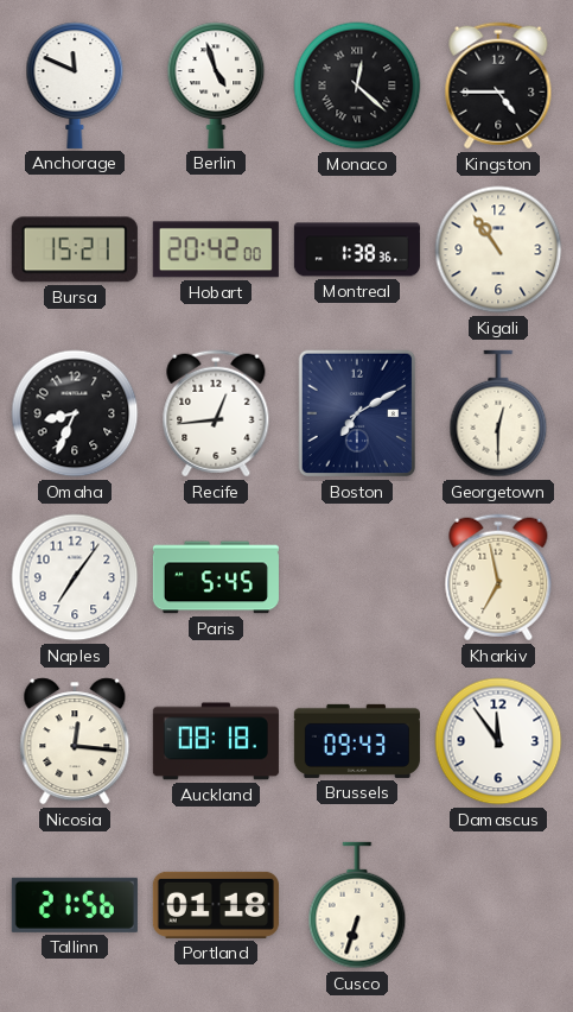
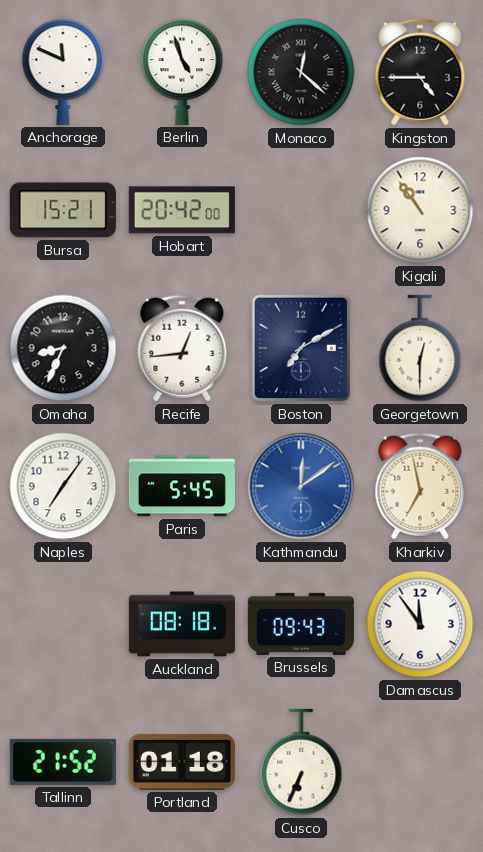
Montreal: 1:38 -> none (357, 249)
Kathmandu: none -> 12:09 (301, 486)
Nicosia: 12:16 -> none (75, 741)
Tallinn: 21:56 -> 21:52 (63, 762)
Cusco: 6:33 -> 6:34 (301, 762)
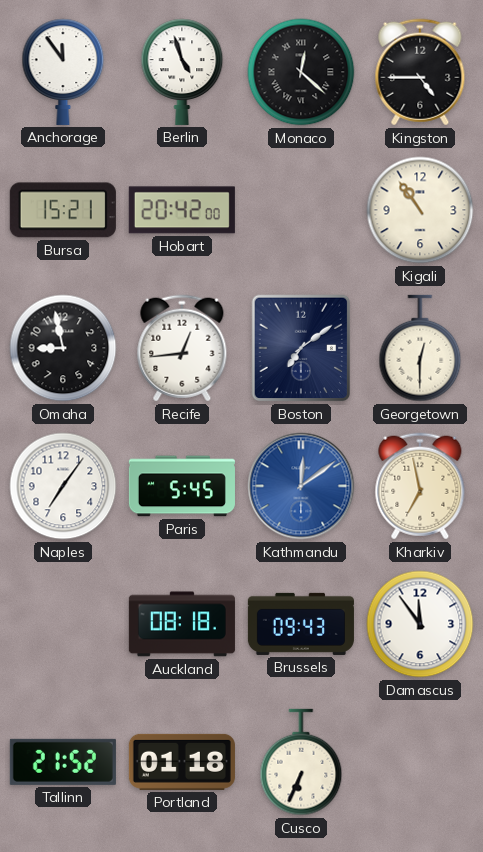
Anchorage: 11:49 -> 11:54 (63, 72)
Omaha: 8:34 -> 8:58 (63, 348)
Boston: 7:10 -> 7:09 (301, 348)
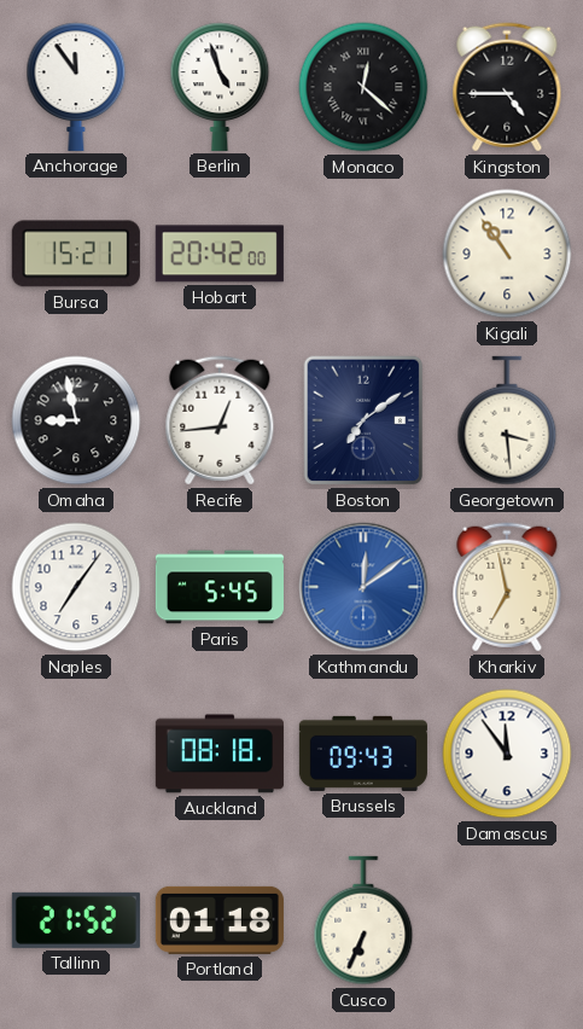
Georgetown: 12:30 -> 3:29 (507, 420)
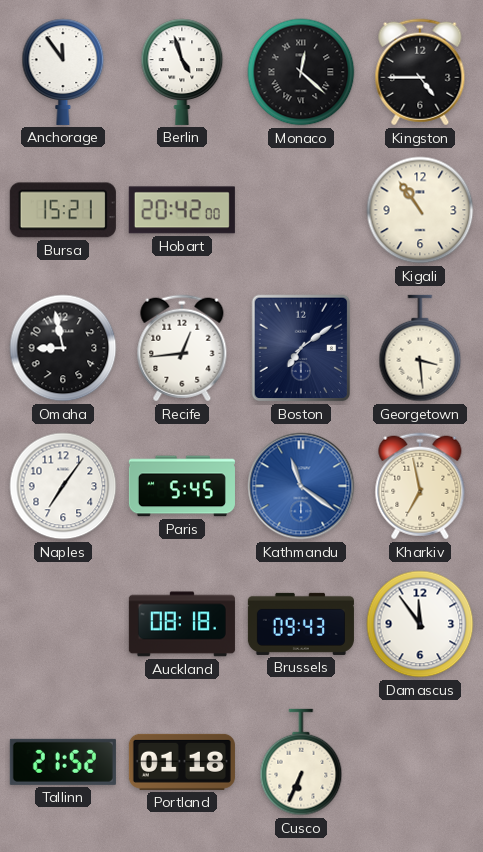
Kathmandu: 12:09 -> 11:21 (301, 486)
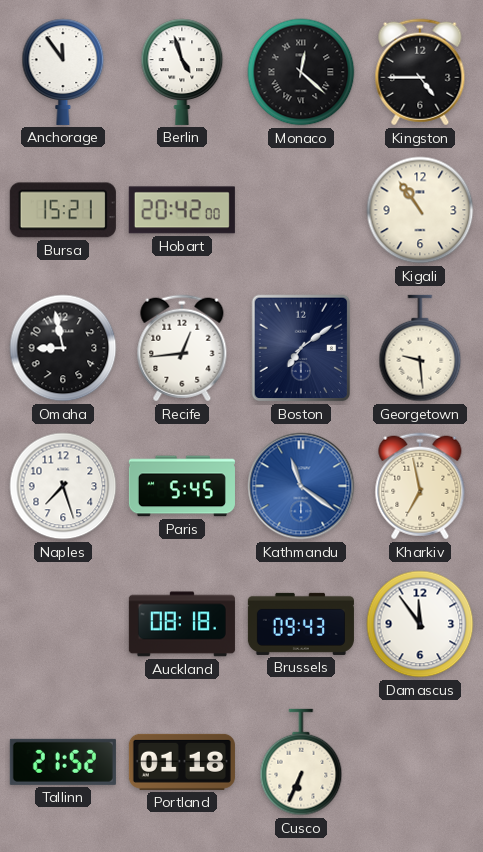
Georgetown: 3:29 -> 9:29 (420, 348)
Naples: 7:06 -> 7:27 (63, 486)
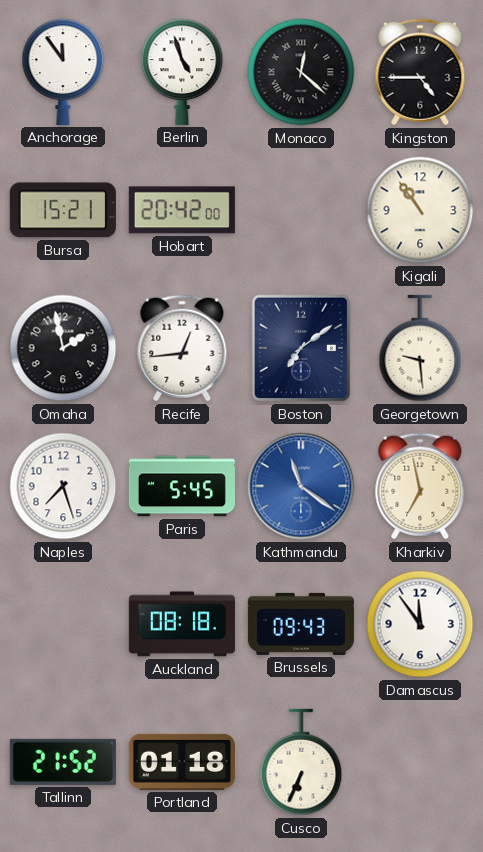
Omaha: 8:58 -> 1:58 (63, 348)
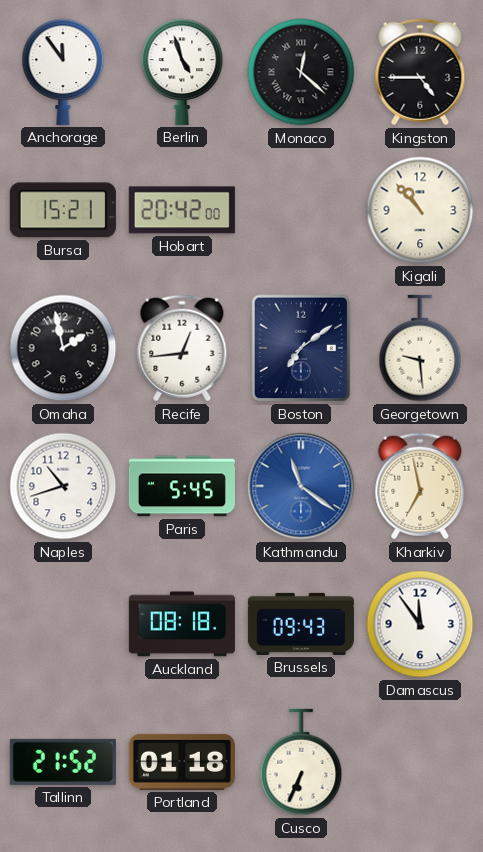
Kigali: 10:54 -> 10:53 (420, 210)
Naples: 7:27 -> 10:42 (63, 486)
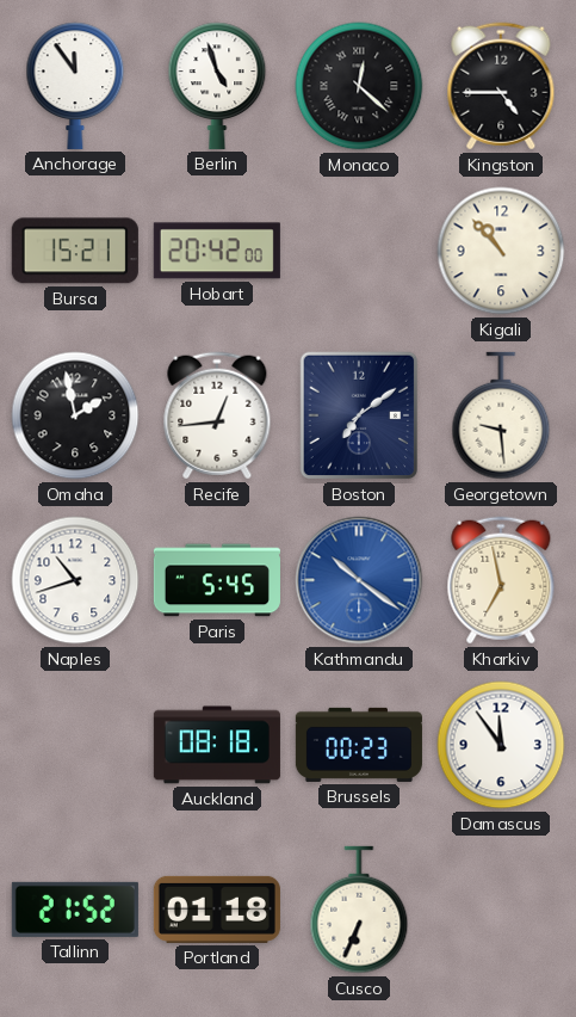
Kathmandu: 11:21 -> 10:21 (359, 580)
Brussels: 09:43 -> 00:23 (359, 745)
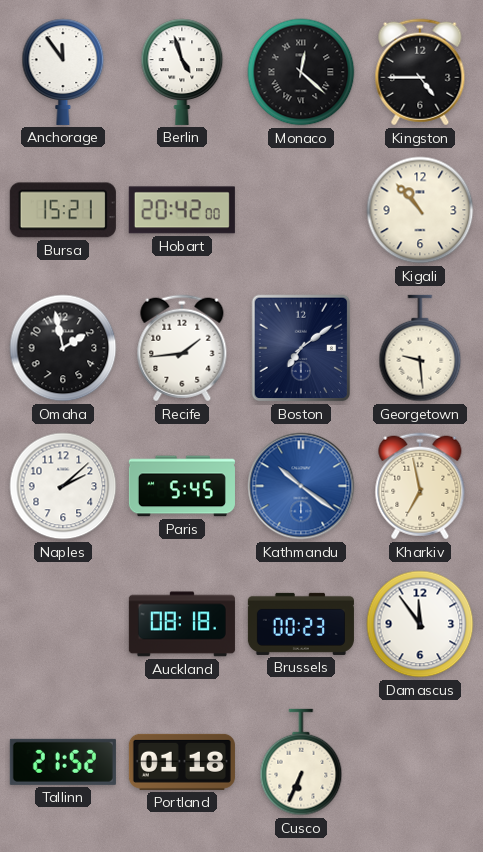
Recife: 12:44 -> 1:44 (182, 348)
Naples: 10:42 -> 2:08 (63, 486)
